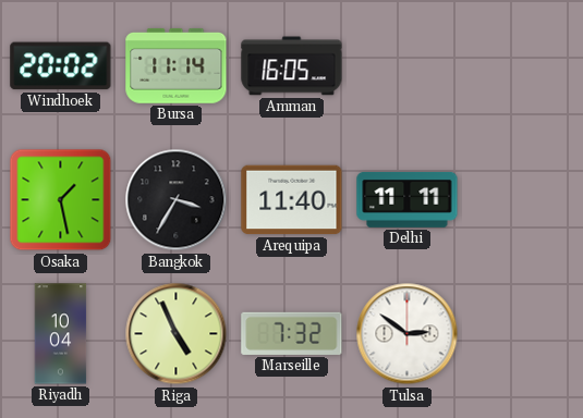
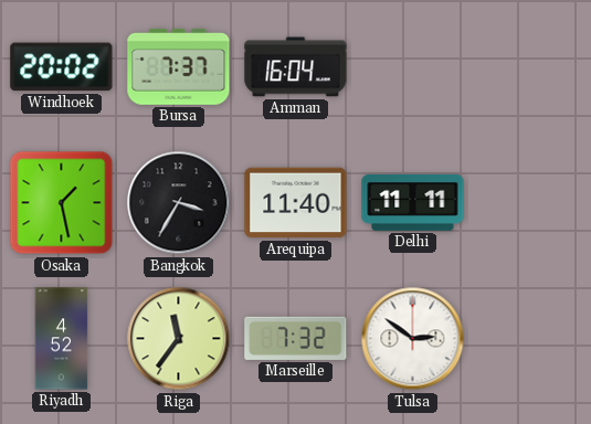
Bursa: 11:14 -> 7:37 (179, 66)
Amman: 16:05 -> 16:04 (296, 67)
Riyadh: 10:04 -> 4:52 (62, 339)
Riga: 4:56 -> 11:36 (179, 339)
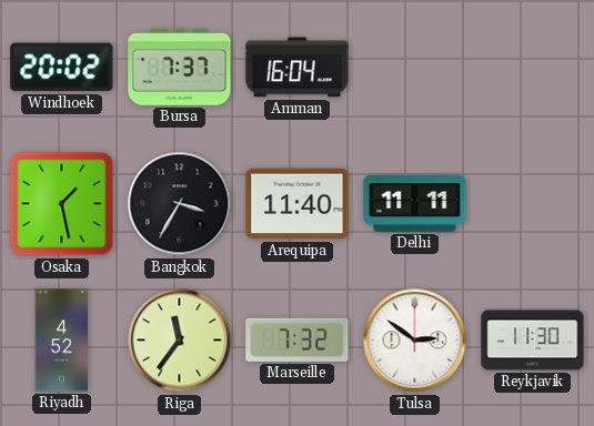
Reykjavik: none -> 11:30 (533, 341)
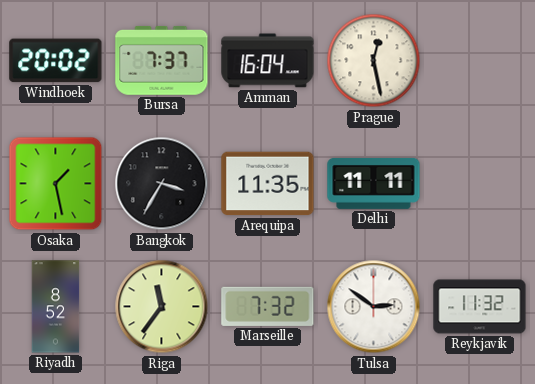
Prague: none -> 12:28 (374, 61)
Arequipa: 11:40 -> 11:35 (268, 184)
Riyadh: 4:52 -> 8:52 (56, 307)
Reykjavik: 11:30 -> 11:32 (480, 307)
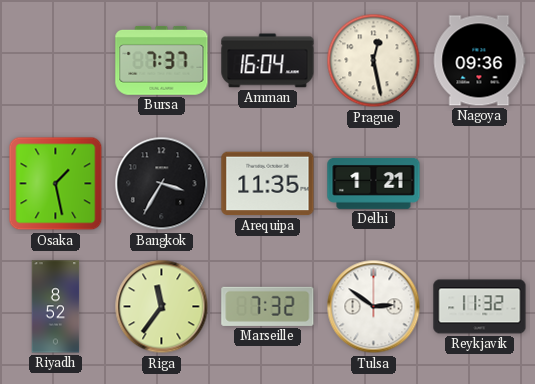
Windhoek: 20:02 -> none (56, 61)
Nagoya: none -> 09:36 (479, 61)
Delhi: 11:11 -> 1:21 (374, 183)
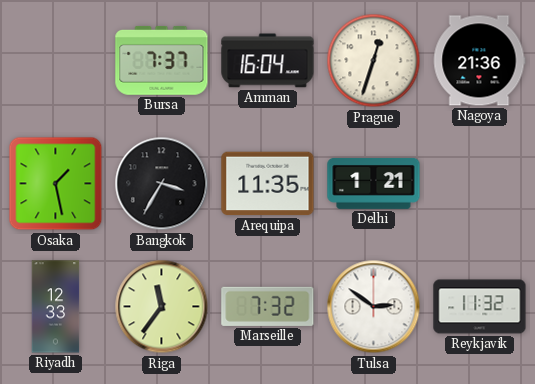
Prague: 12:28 -> 12:33 (374, 61)
Nagoya: 09:36 -> 21:36 (479, 61)
Riyadh: 8:52 -> 12:33 (56, 307)
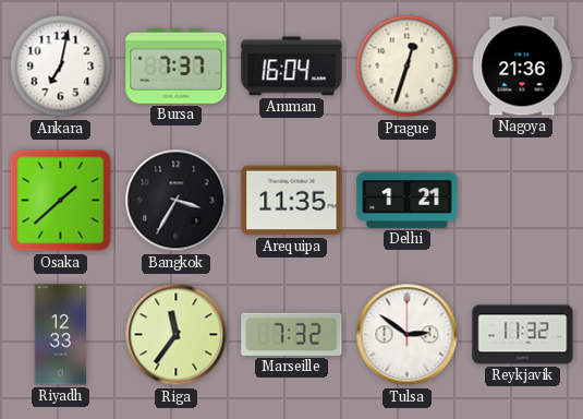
Ankara: none -> 7:02 (61, 67)
Osaka: 1:28 -> 1:38 (61, 201)
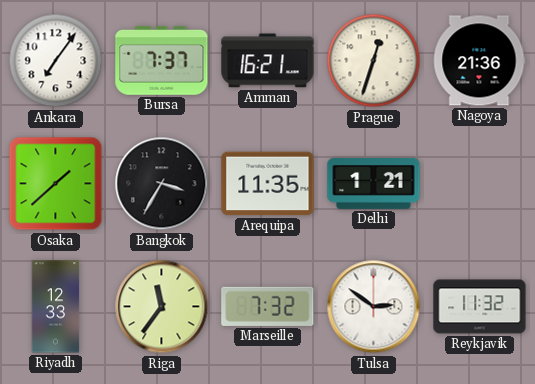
Ankara: 7:02 -> 7:06 (56, 61)
Amman: 16:04 -> 16:21 (268, 61)
